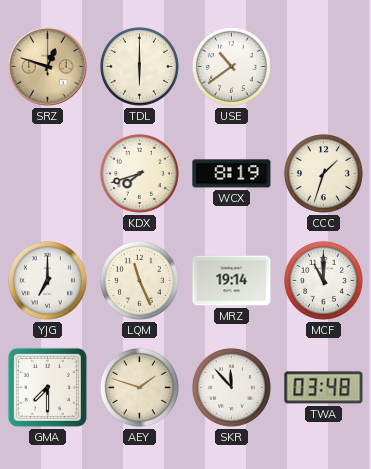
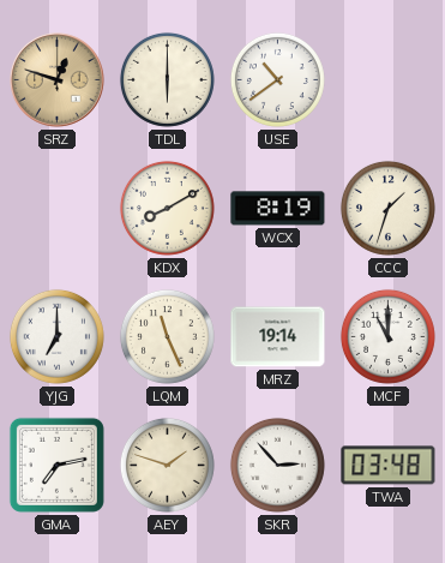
KDX: 7:42 -> 8:10 (167, 208)
GMA: 7:30 -> 7:13 (56, 465)
SKR: 11:53 -> 2:53 (277, 465)
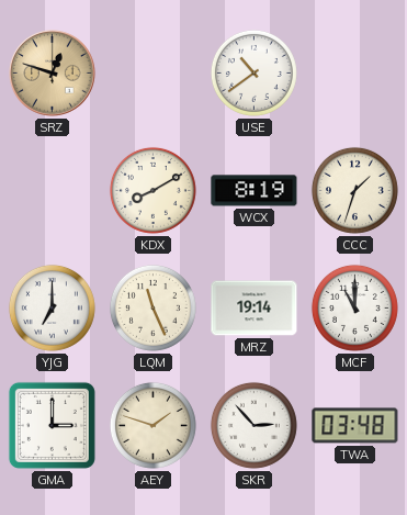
TDL: 6:00 -> none (167, 79)
GMA: 7:13 -> 3:00 (52, 425)
